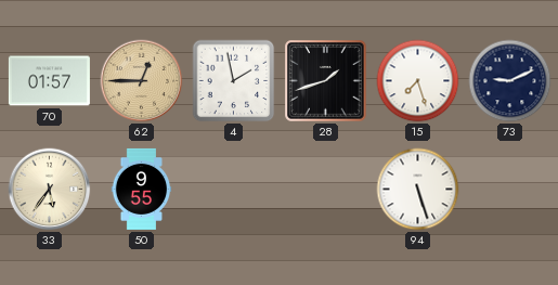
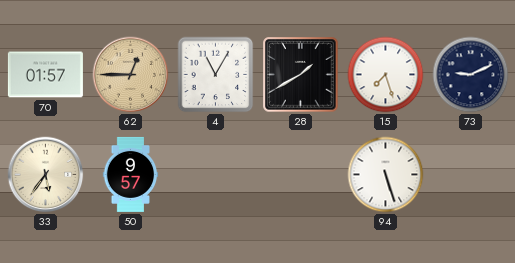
4: 1:58 -> 11:05 (216, 75)
28: 1:42 -> 1:40 (301, 75)
50: 9:55 -> 9:57 (131, 174)
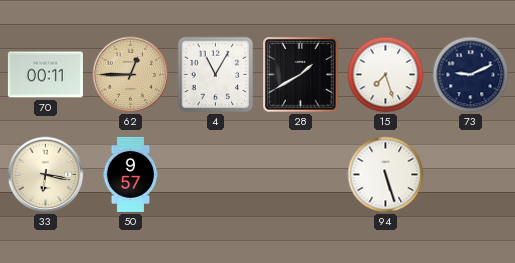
70: 01:57 -> 00:11 (45, 75)
33: 5:36 -> 6:17 (46, 175)
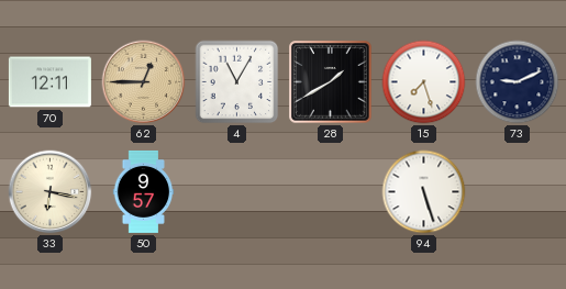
70: 00:11 -> 12:11 (49, 82)
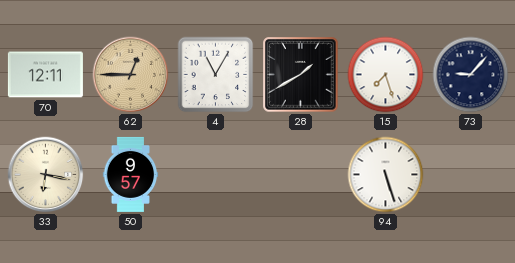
73: 9:11 -> 9:07 (471, 75)
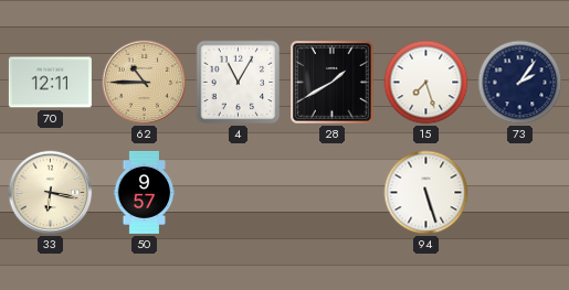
62: 12:45 -> 10:45 (145, 83)
73: 9:07 -> 2:06 (520, 83)
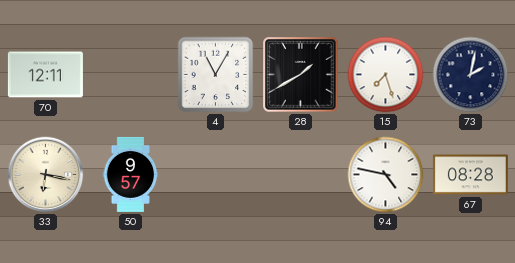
62: 10:45 -> none (145, 83)
73: 2:06 -> 2:02 (471, 75)
94: 5:27 -> 4:47 (386, 175)
67: none -> 08:28 (470, 175)
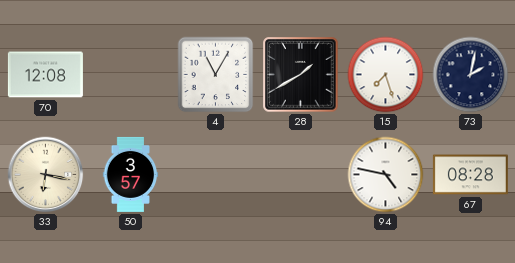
70: 12:11 -> 12:08 (45, 75)
50: 9:57 -> 3:57 (131, 174)
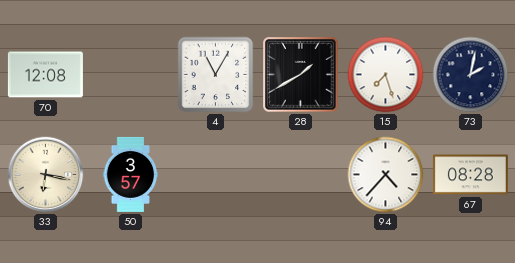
94: 4:47 -> 4:37 (386, 175)
